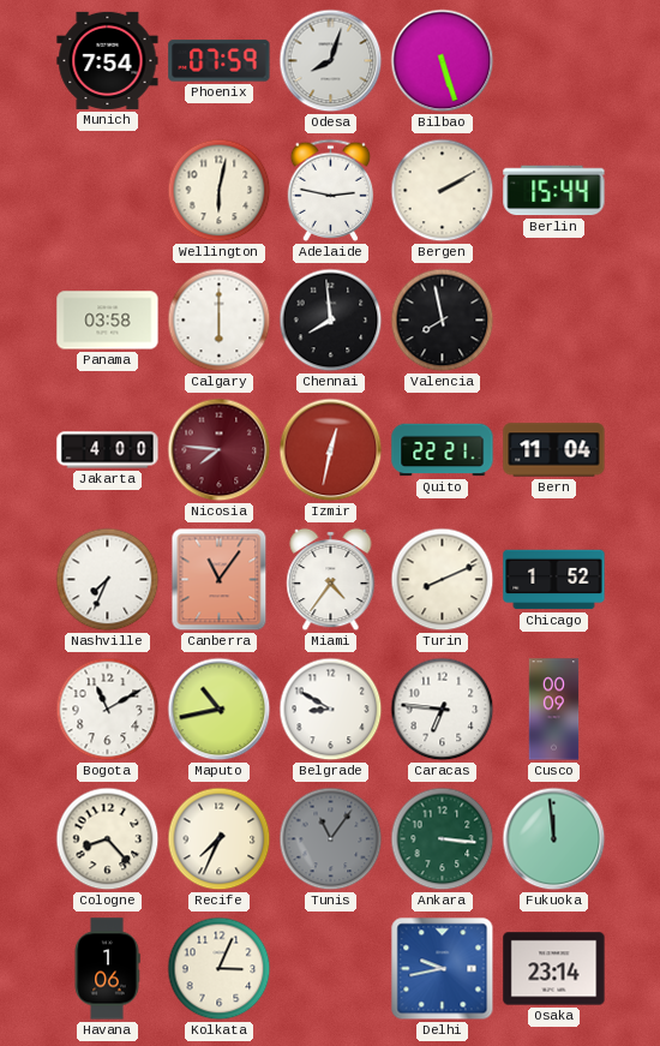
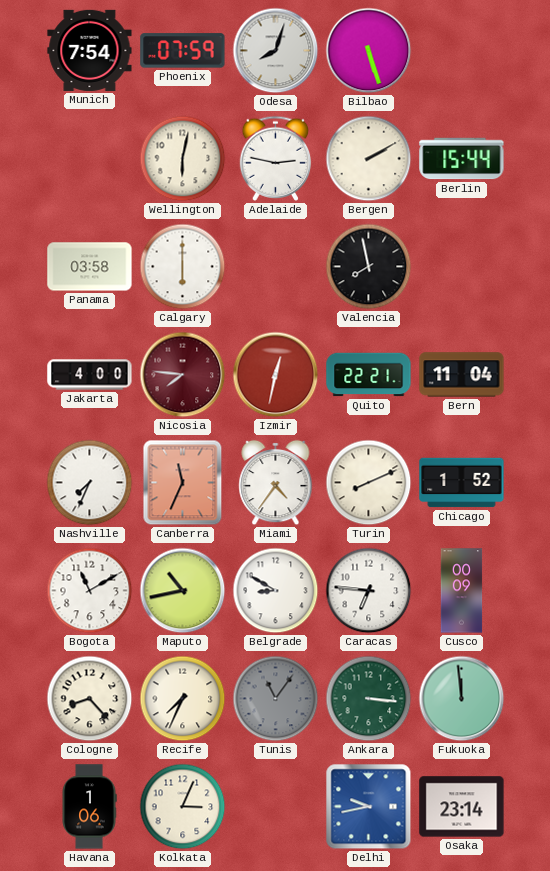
Chennai: 7:59 -> none (331, 321)
Canberra: 11:06 -> 11:34 (183, 483)
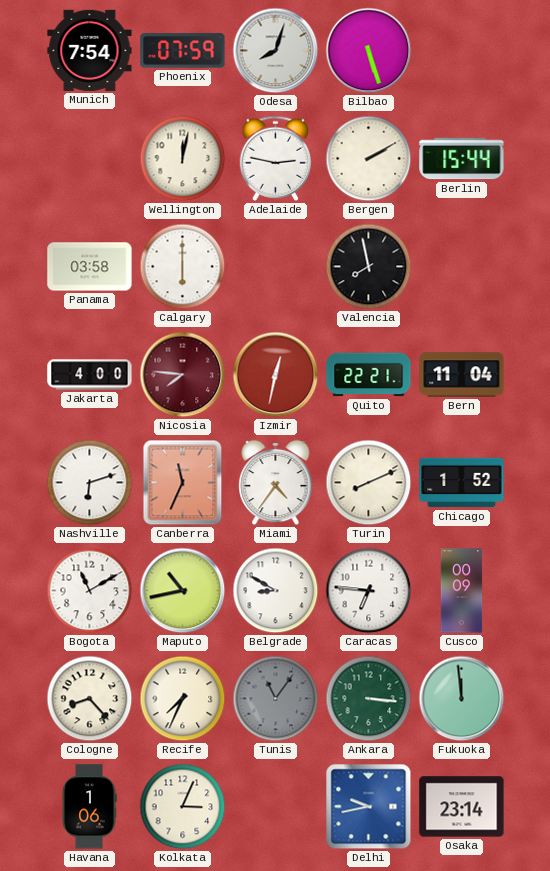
Wellington: 6:02 -> 12:02 (183, 159)
Nashville: 7:34 -> 6:12 (90, 483)
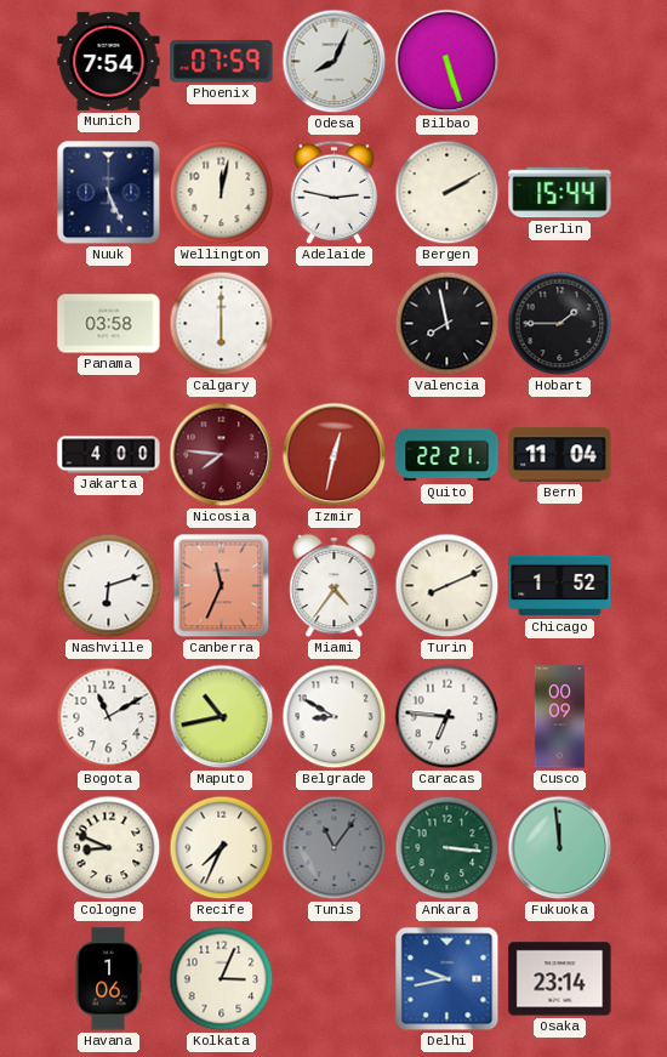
Odesa: 8:03 -> 8:04 (335, 62)
Nuuk: none -> 5:26 (109, 193)
Hobart: none -> 1:45 (560, 324)
Cologne: 8:23 -> 8:49 (109, 848)
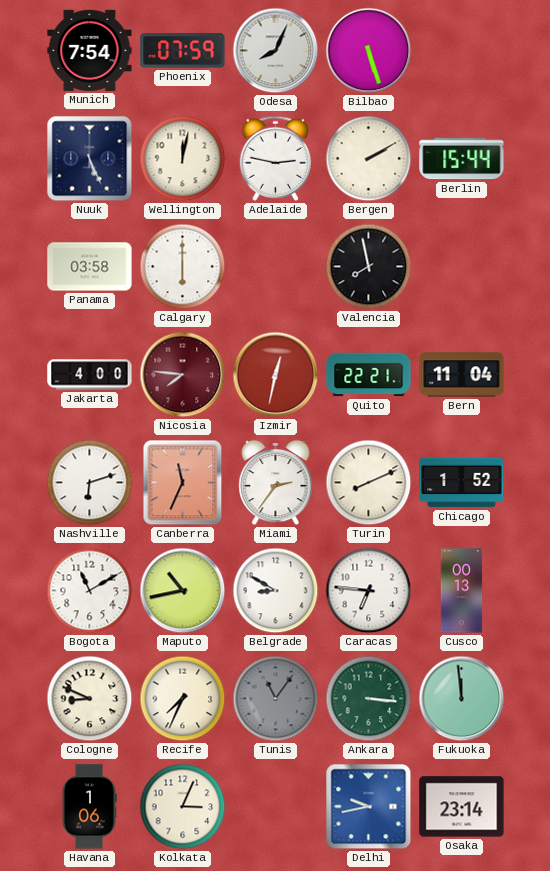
Hobart: 1:45 -> none (560, 324)
Miami: 4:36 -> 2:36 (276, 483)
Cusco: 00:09 -> 00:13 (462, 591)
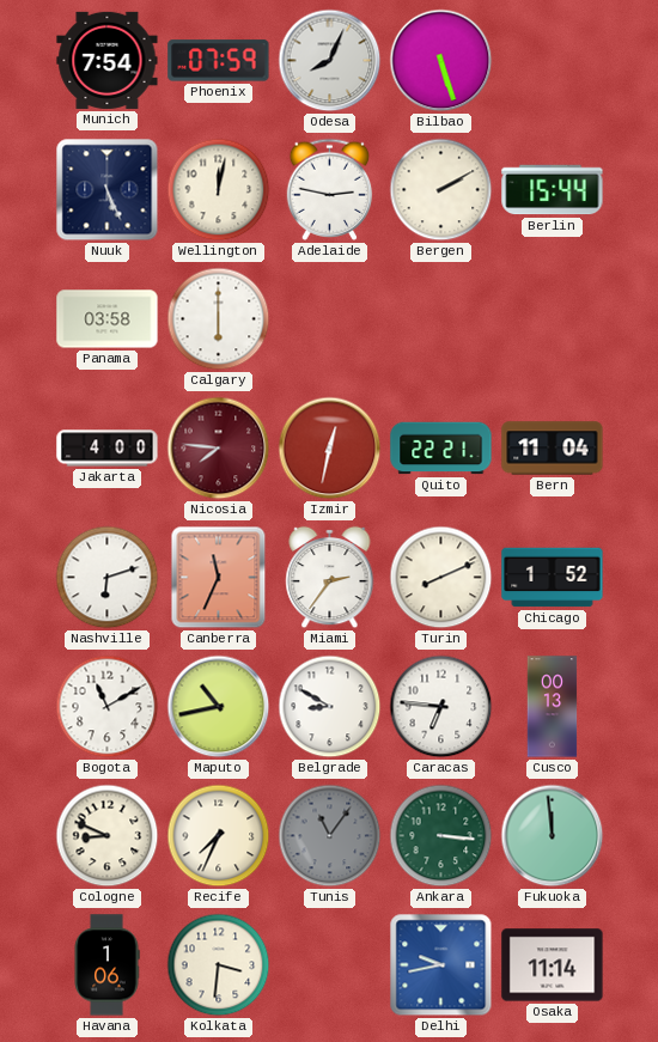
Valencia: 7:58 -> none (369, 267)
Kolkata: 3:04 -> 3:31 (219, 965)
Osaka: 23:14 -> 11:14 (553, 965)
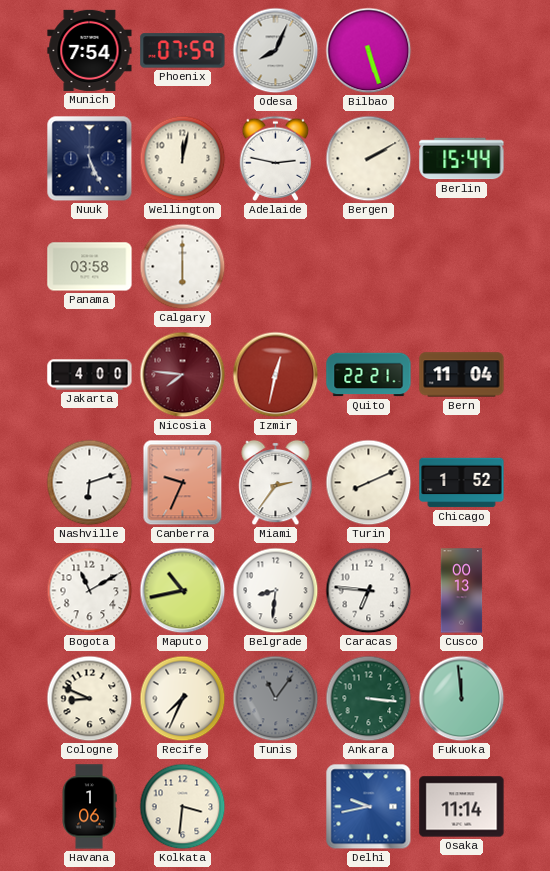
Canberra: 11:34 -> 9:34 (183, 483)
Belgrade: 8:50 -> 8:31 (276, 591)
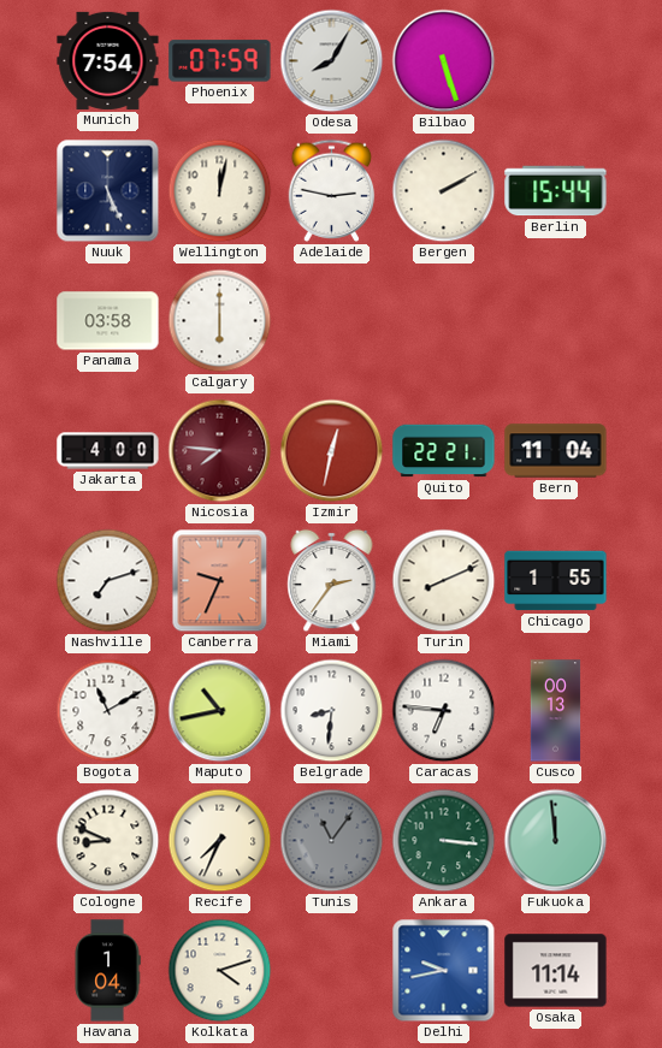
Odesa: 8:04 -> 8:05 (332, 61)
Nashville: 6:12 -> 7:12 (108, 581)
Chicago: 1:52 -> 1:55 (556, 581)
Havana: 1:06 -> 1:04 (107, 971)
Kolkata: 3:31 -> 4:12 (220, 971)
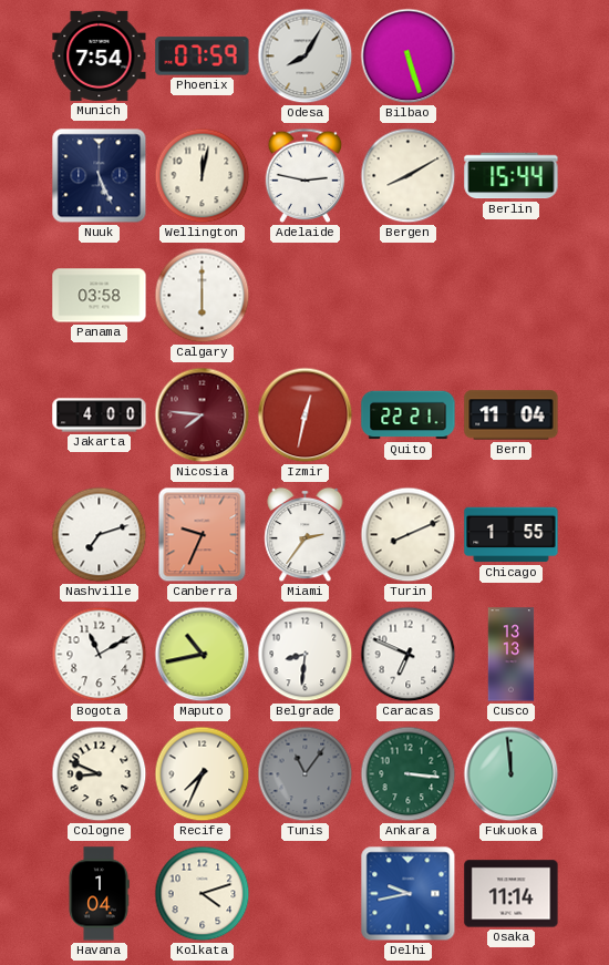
Bergen: 2:10 -> 8:10 (409, 176)
Caracas: 6:46 -> 6:49 (409, 655)
Cusco: 00:13 -> 13:13 (512, 655)
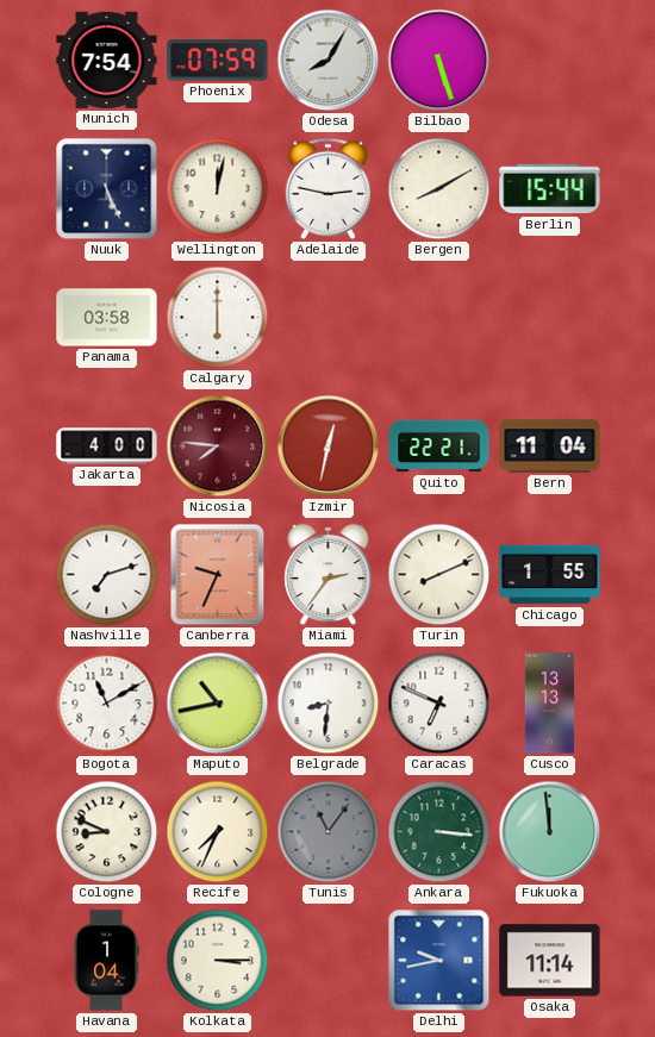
Kolkata: 4:12 -> 3:15 (218, 961)
